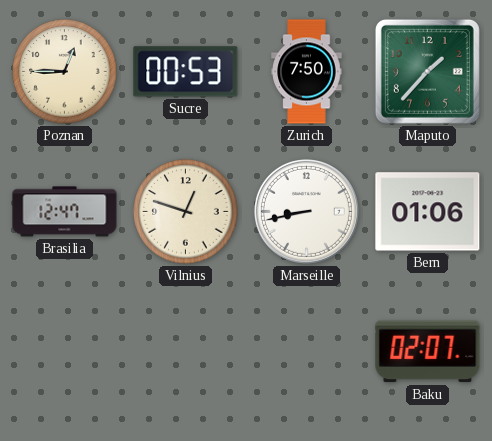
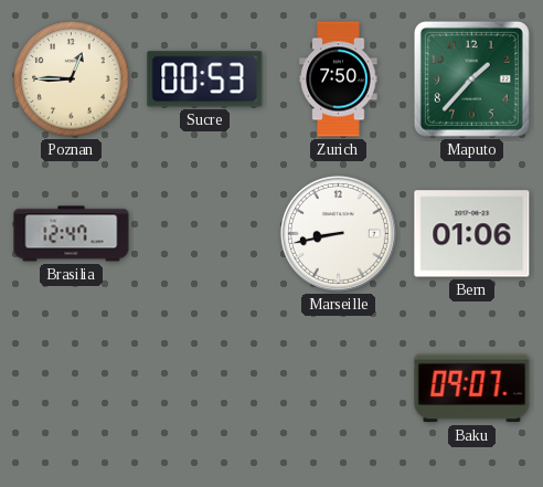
Vilnius: 12:48 -> none (186, 212)
Baku: 02:07 -> 09:07 (472, 389)
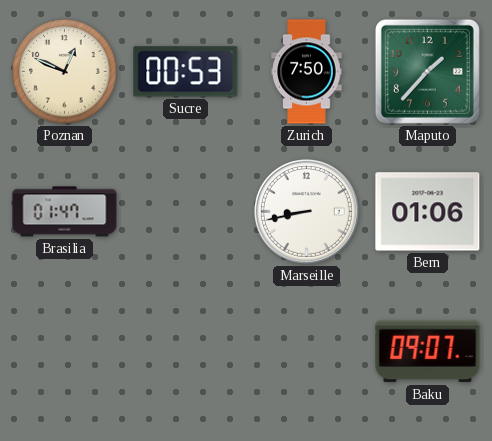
Poznan: 12:45 -> 12:49 (65, 72)
Brasilia: 12:47 -> 01:47 (65, 212)
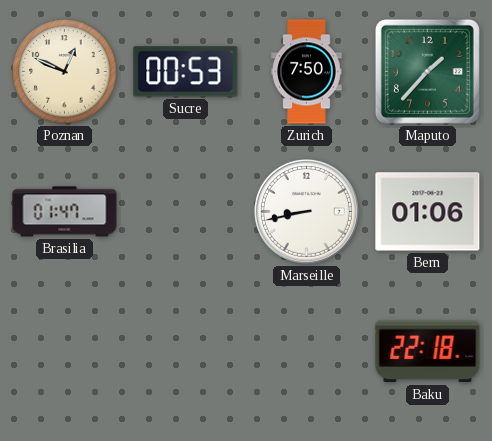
Baku: 09:07 -> 22:18 (428, 352)
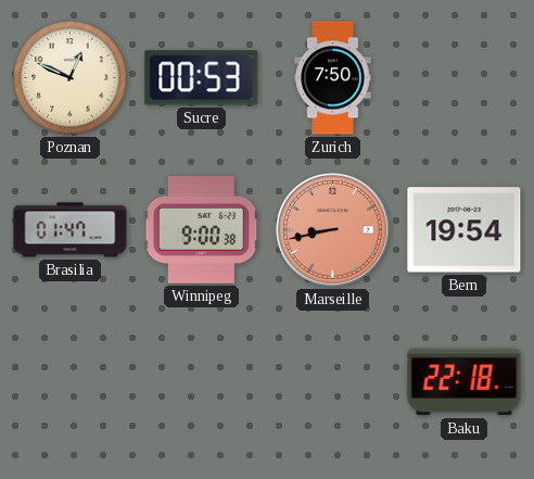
Maputo: 1:37 -> none (427, 71)
Winnipeg: none -> 9:00 (202, 230)
Marseille dial: white -> salmon (332, 229)
Bern: 01:06 -> 19:54 (465, 230)
